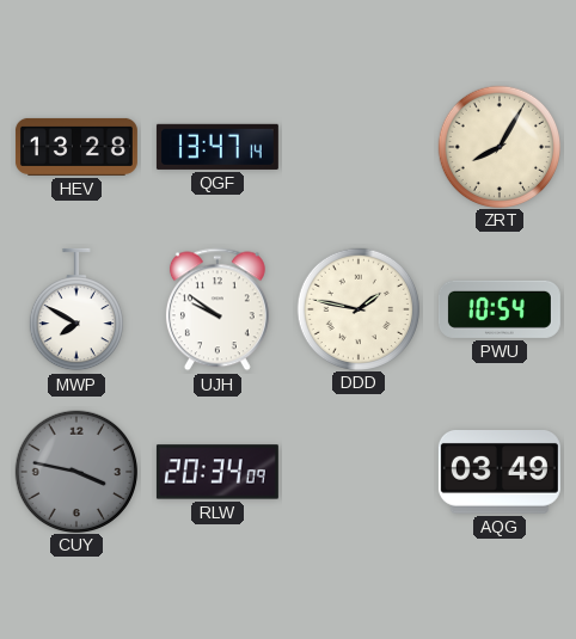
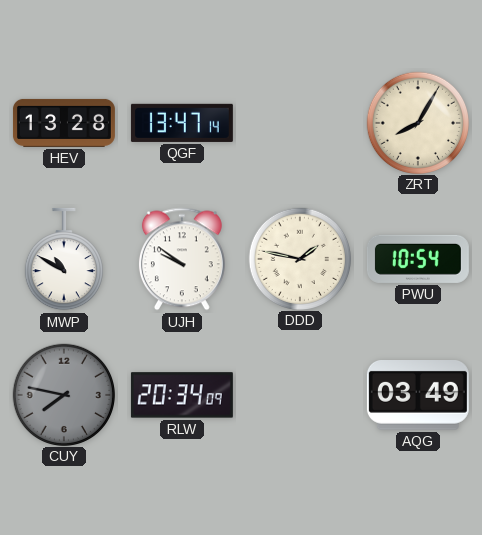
MWP: 7:50 -> 10:50 (63, 259)
CUY: 3:47 -> 7:47 (63, 394)
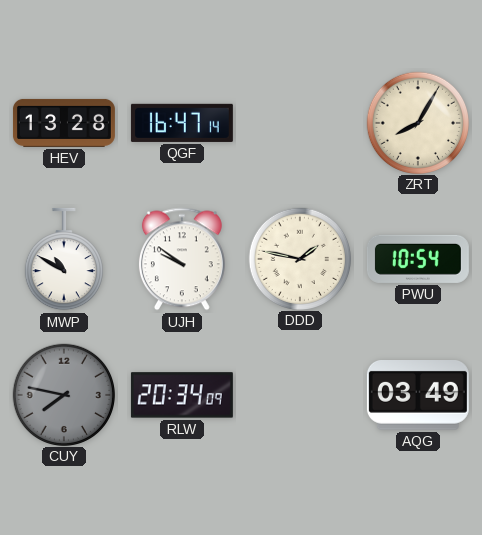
QGF: 13:47 -> 16:47 (182, 123)
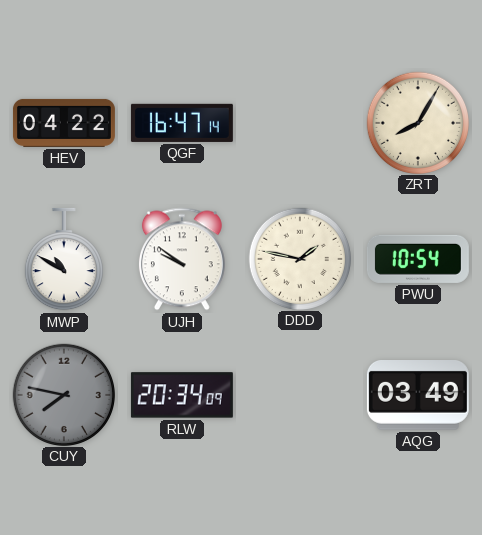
HEV: 13:28 -> 04:22 (64, 123)
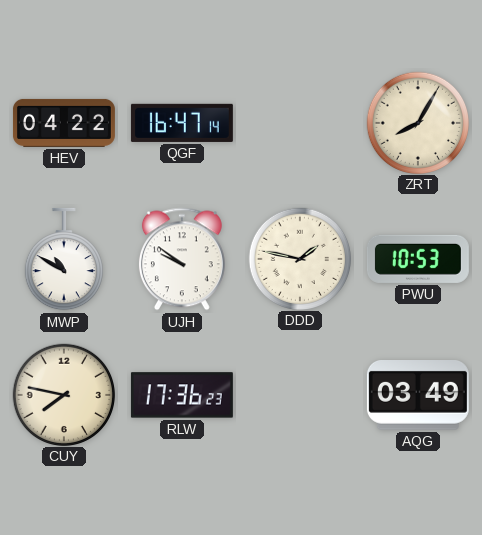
PWU: 10:54 -> 10:53 (418, 259)
CUY dial: grey -> cream (63, 394)
RLW: 20:34 -> 17:36 (182, 395)
